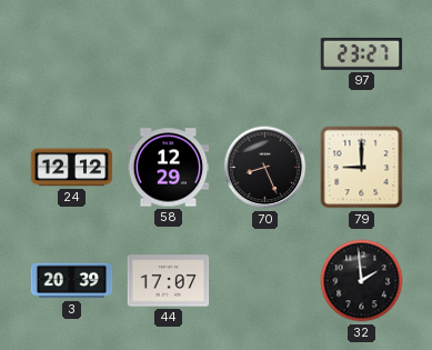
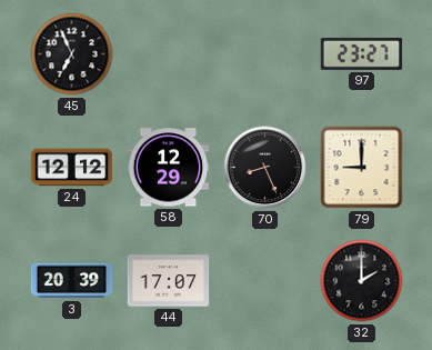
45: none -> 6:56 (72, 54)
32: 1:59 -> 2:00 (362, 281)
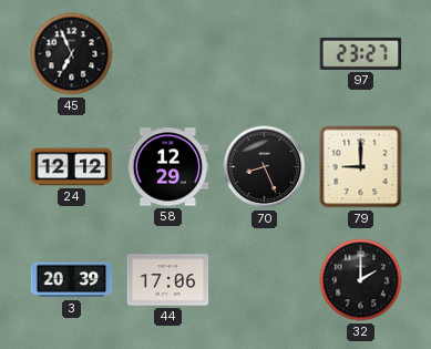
44: 17:07 -> 17:06 (168, 280)
